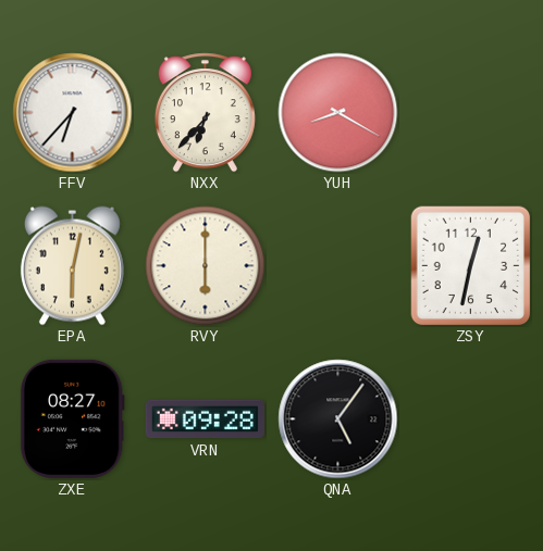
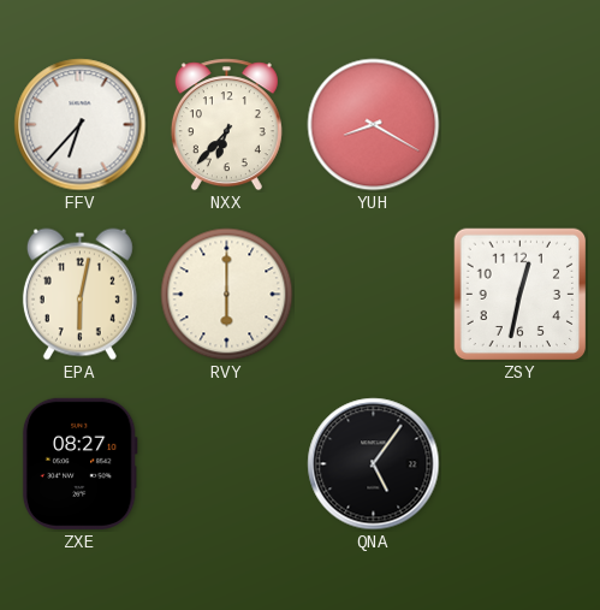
VRN: 09:28 -> none (205, 419)
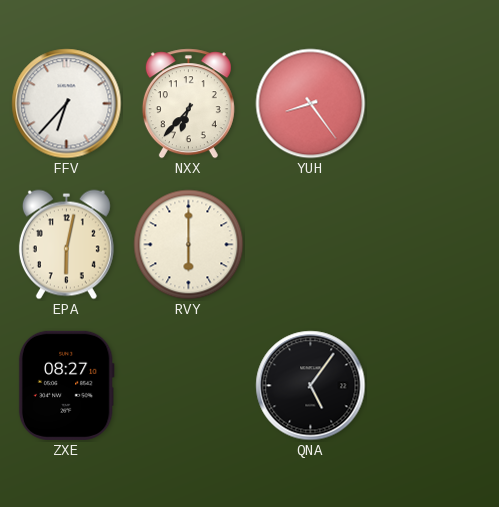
YUH: 8:20 -> 8:24 (311, 104)
ZSY: 12:32 -> none (521, 295)
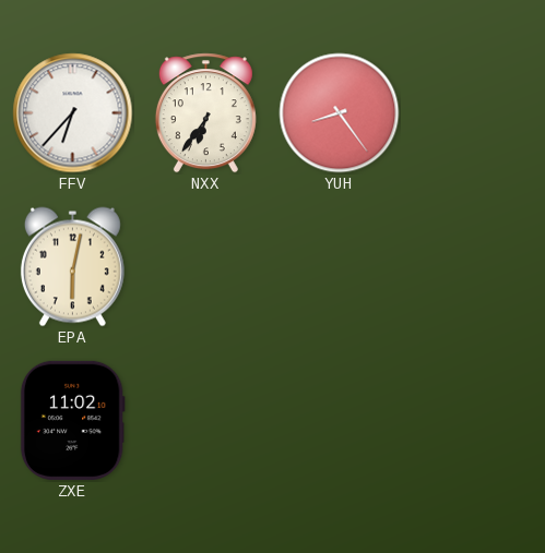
NXX: 6:37 -> 6:36 (205, 113)
RVY: 6:00 -> none (189, 245)
ZXE: 08:27 -> 11:02 (72, 420)
QNA: 5:06 -> none (311, 386)
